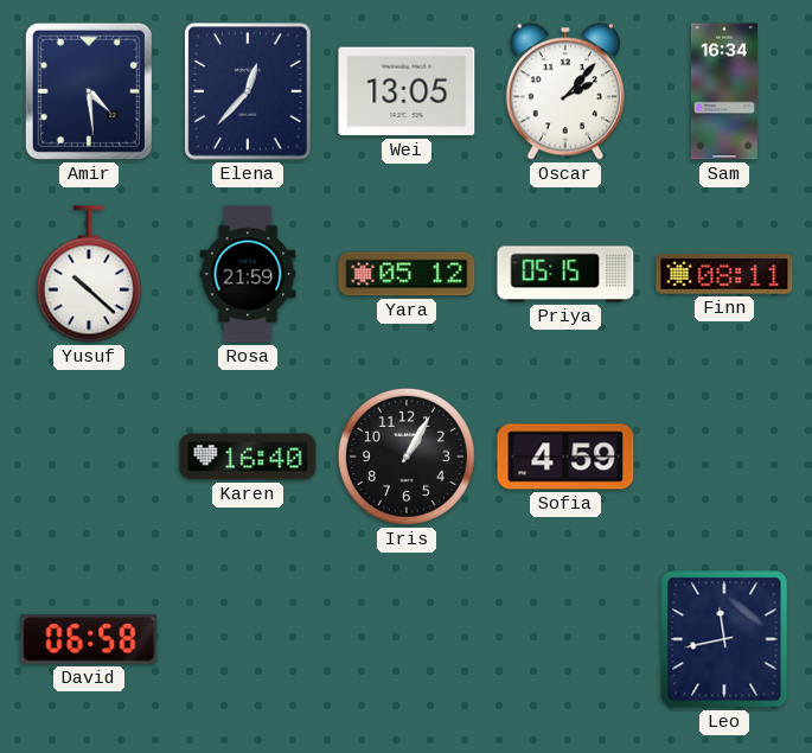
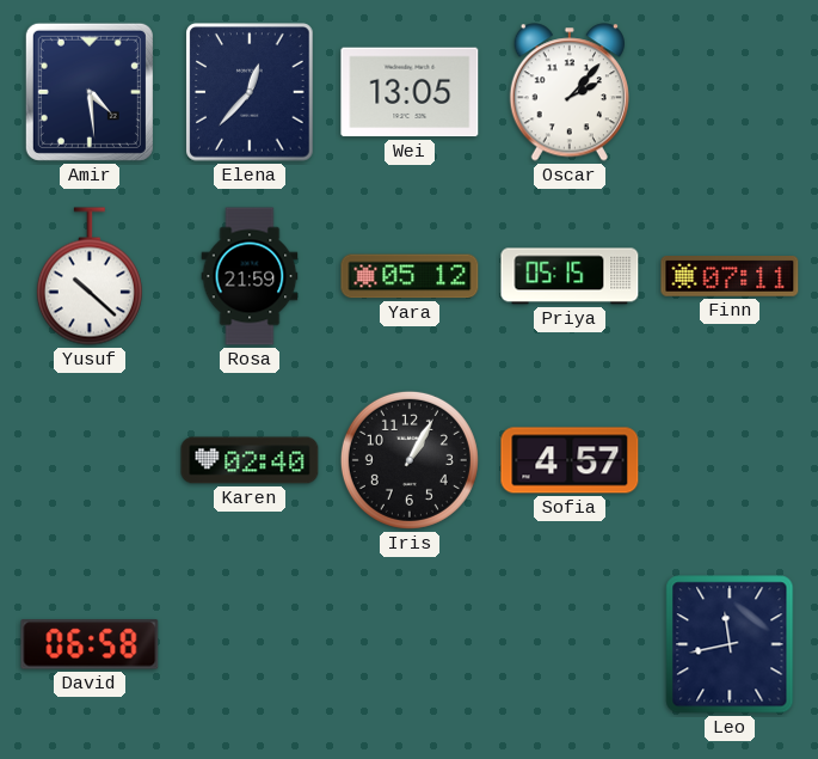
Sam: 16:34 -> none (724, 91)
Finn: 08:11 -> 07:11 (730, 277)
Karen: 16:40 -> 02:40 (250, 460)
Sofia: 4:59 -> 4:57 (570, 460)
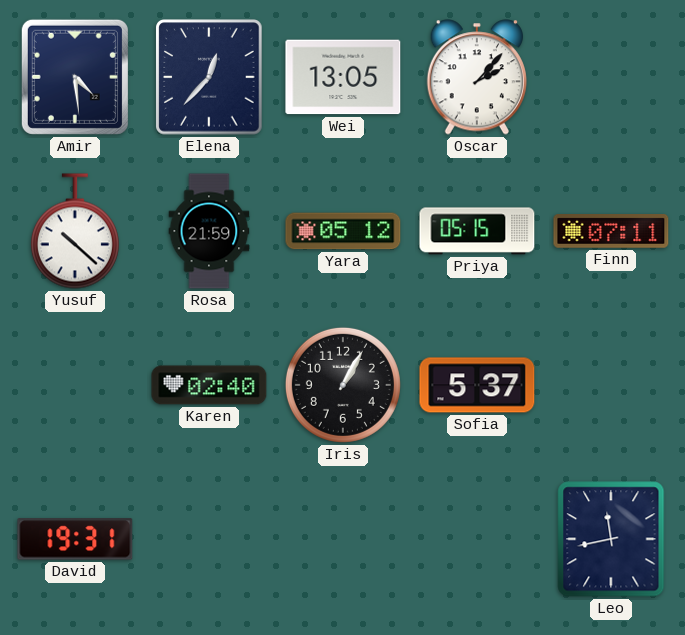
Sofia: 4:57 -> 5:37 (477, 385)
David: 06:58 -> 19:31 (75, 539)
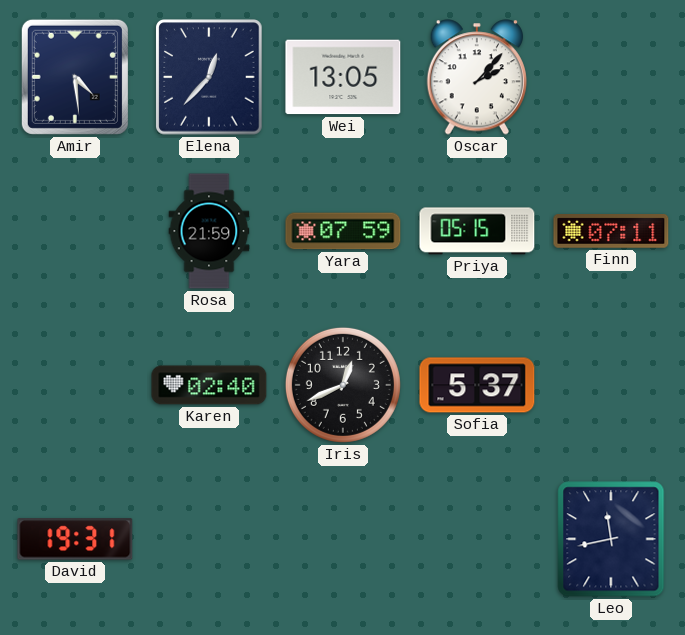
Yusuf: 10:22 -> none (75, 231)
Yara: 05:12 -> 07:59 (343, 231)
Iris: 1:05 -> 12:41 (343, 385)
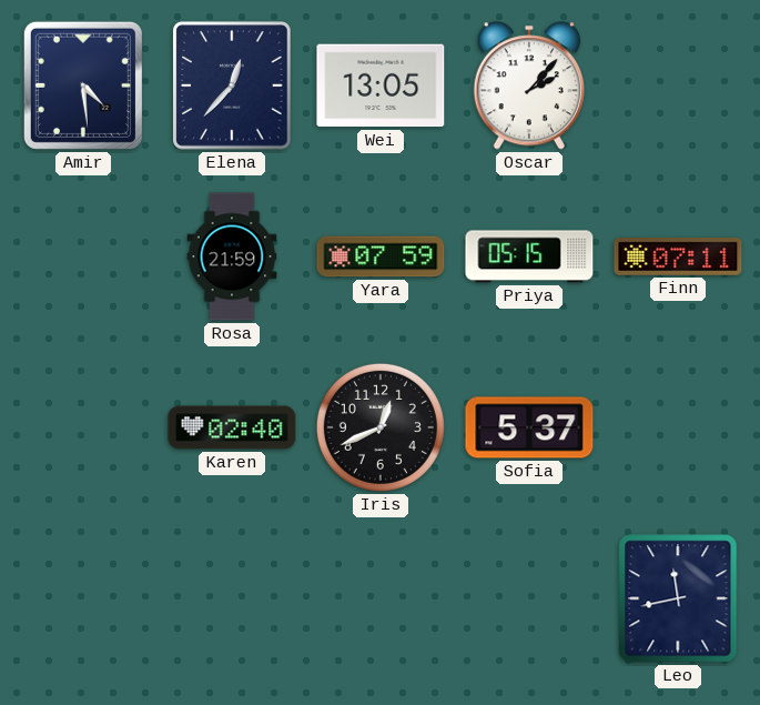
David: 19:31 -> none (75, 539)
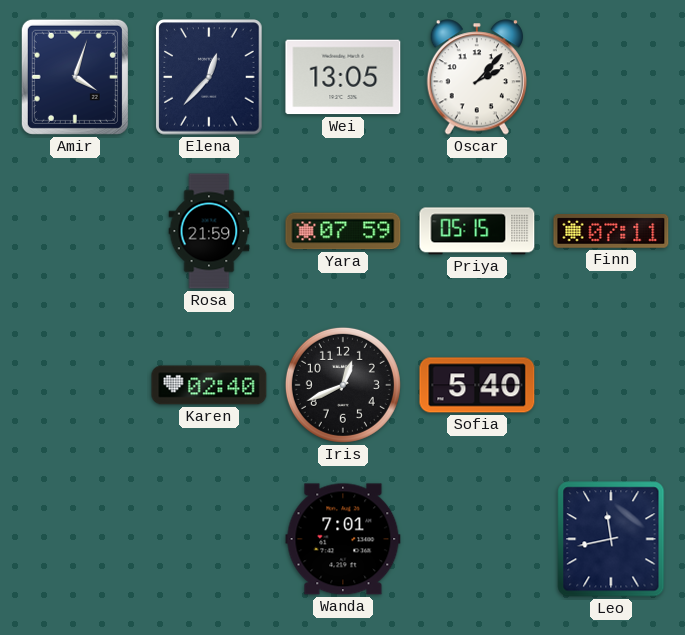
Amir: 4:29 -> 4:03 (75, 77)
Sofia: 5:37 -> 5:40 (477, 385)
Wanda: none -> 7:01 (343, 539)
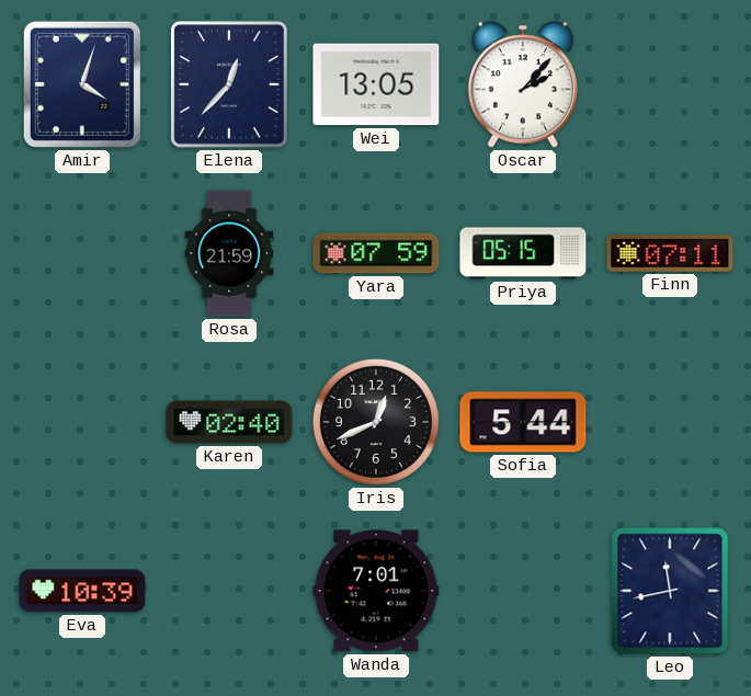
Sofia: 5:40 -> 5:44 (523, 422)
Eva: none -> 10:39 (82, 591)
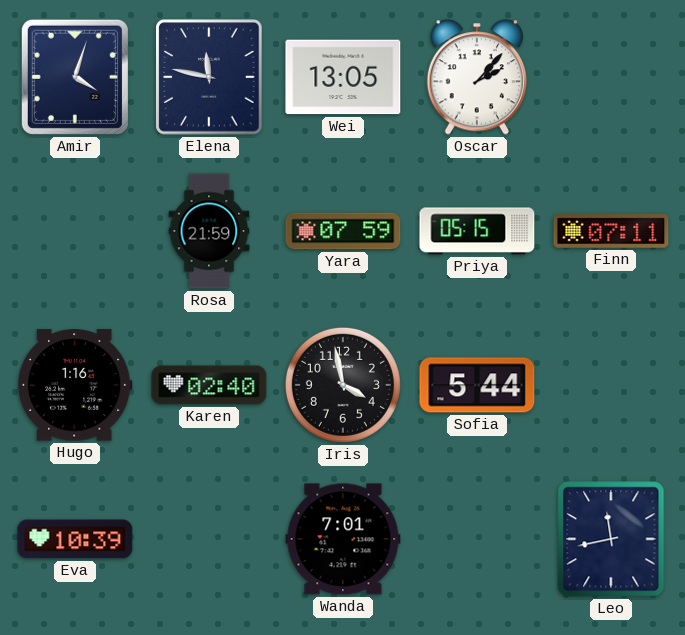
Elena: 12:37 -> 11:47 (209, 77)
Hugo: none -> 1:16 (75, 385)
Iris: 12:41 -> 3:58 (343, 385)
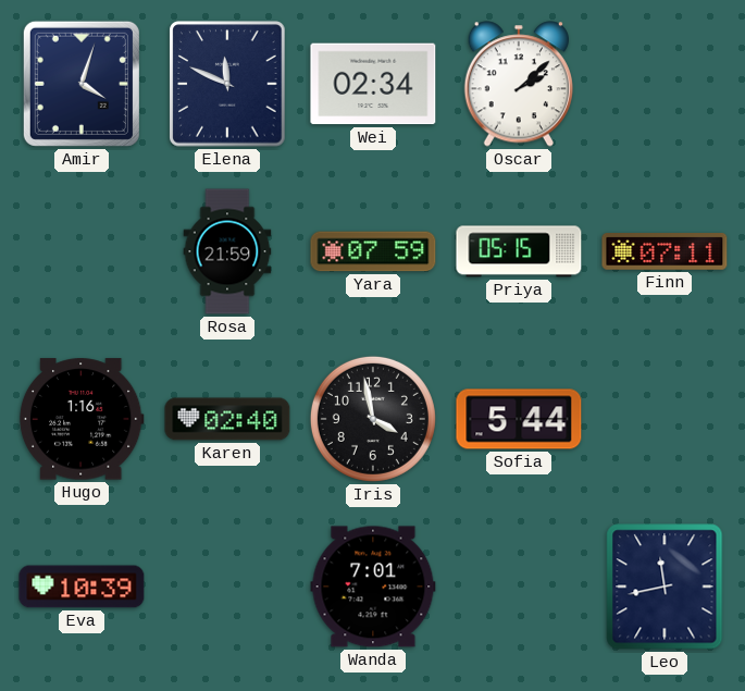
Elena: 11:47 -> 11:49 (227, 84)
Wei: 13:05 -> 02:34 (373, 84)
Oscar: 2:07 -> 2:08 (518, 84)
